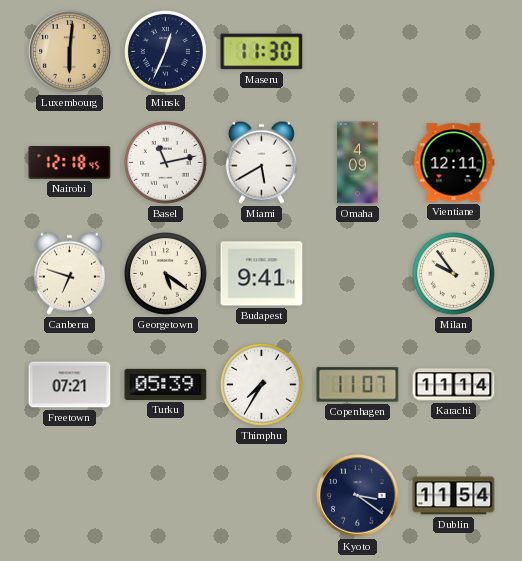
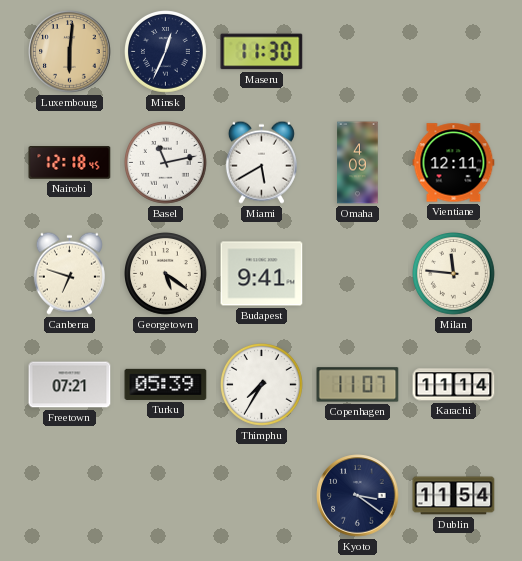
Milan: 9:54 -> 11:46 (454, 274)
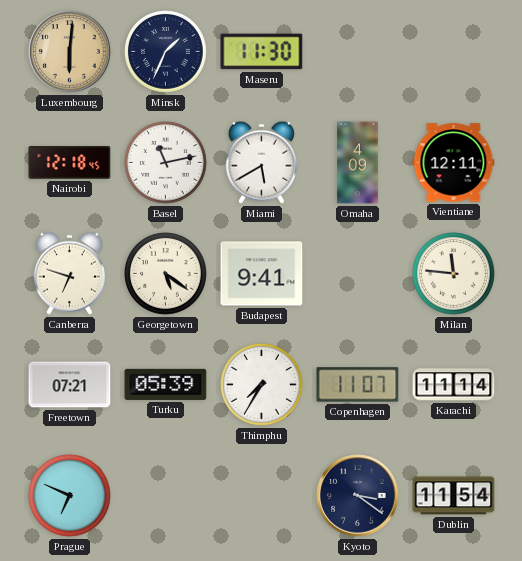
Minsk: 12:34 -> 1:34 (166, 52)
Prague: none -> 6:49 (70, 496)
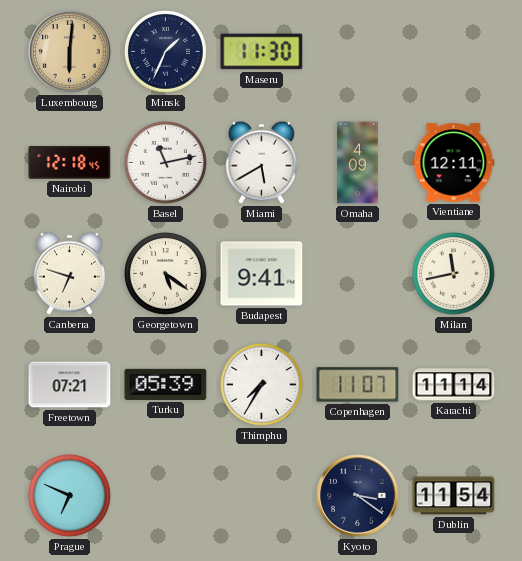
Milan: 11:46 -> 11:43 (454, 274)
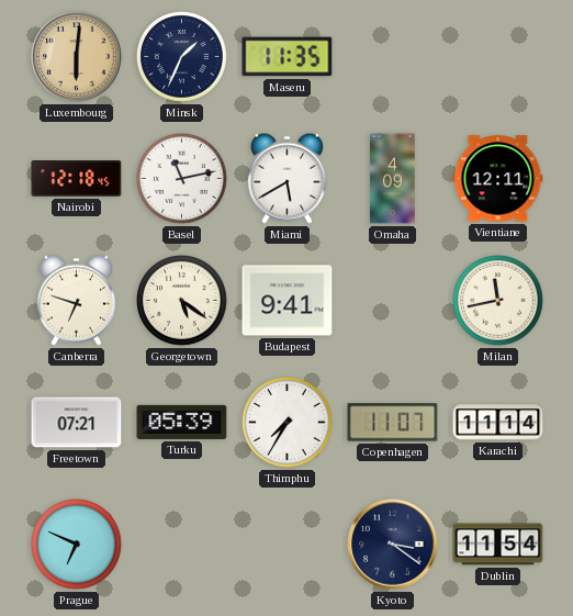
Maseru: 11:30 -> 11:35 (288, 57)
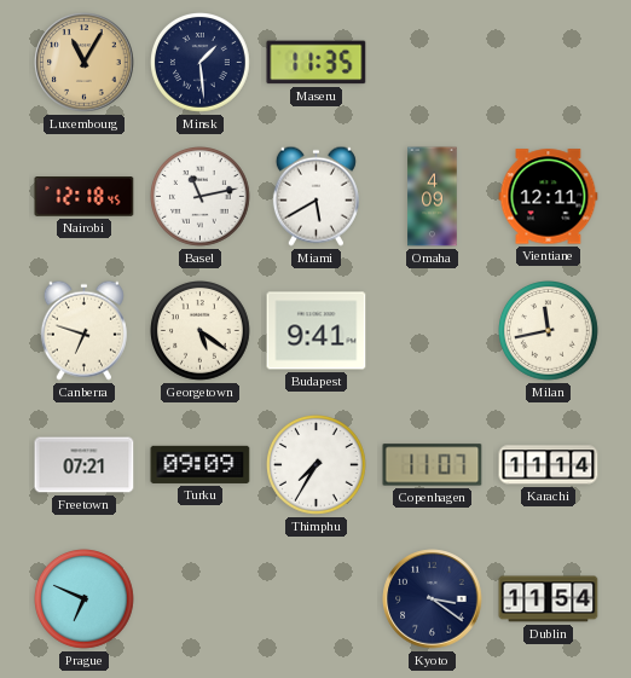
Luxembourg: 6:01 -> 11:05 (85, 63)
Minsk: 1:34 -> 1:29 (201, 63)
Turku: 05:39 -> 09:09 (201, 464)
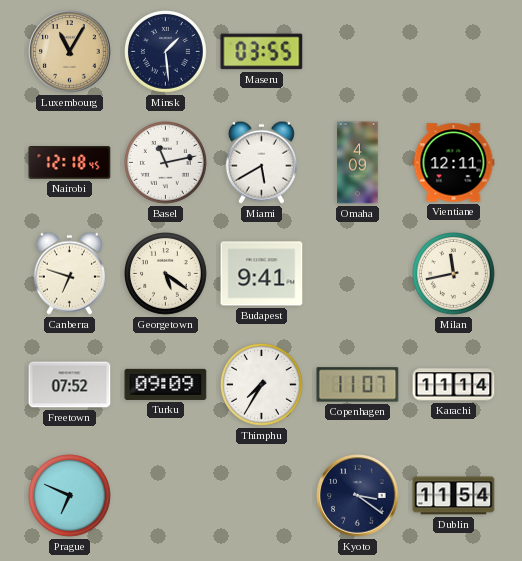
Maseru: 11:35 -> 03:55 (262, 52)
Freetown: 07:21 -> 07:52 (70, 385)
